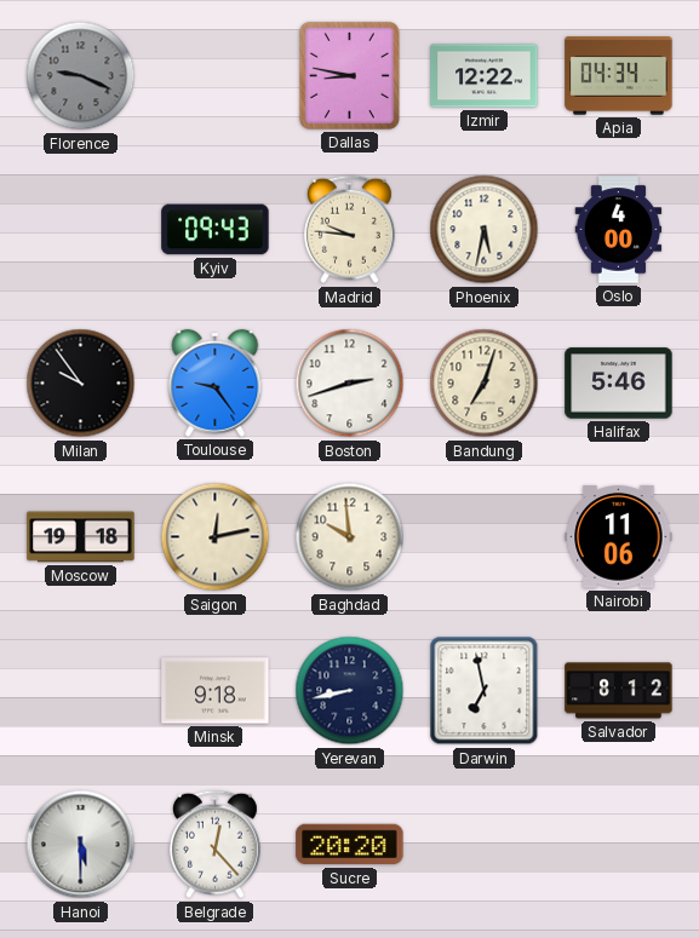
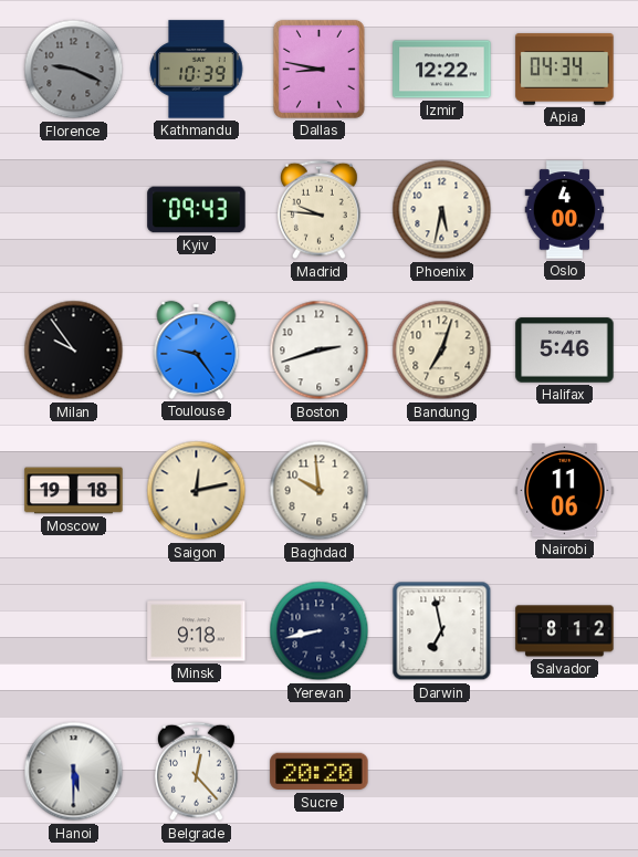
Kathmandu: none -> 10:39 (197, 70)
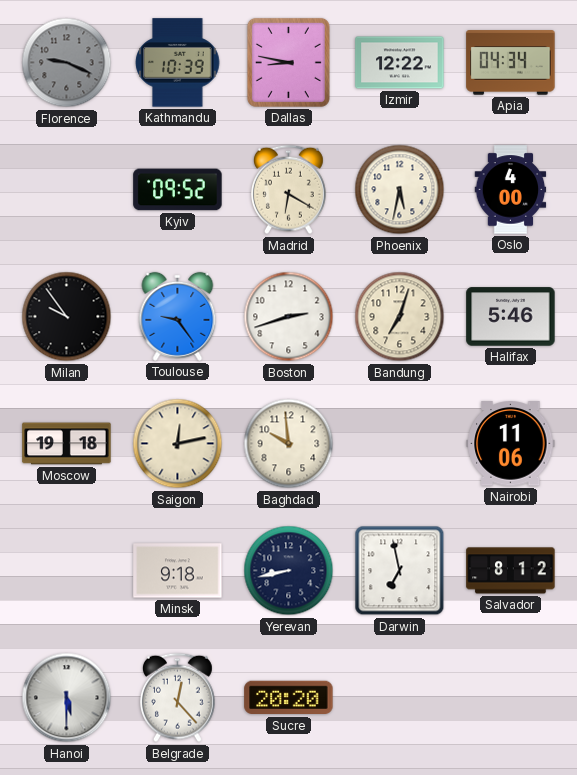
Kyiv: 09:43 -> 09:52 (178, 190)
Madrid: 9:46 -> 6:20 (289, 190)
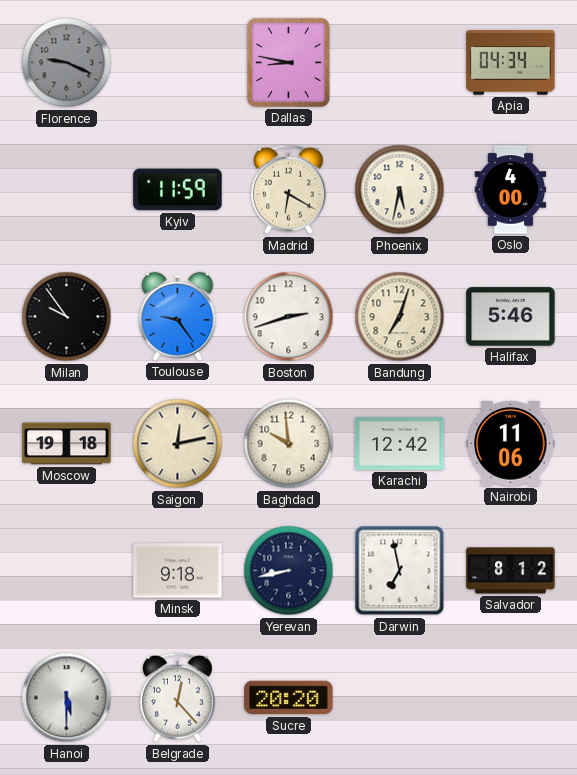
Kathmandu: 10:39 -> none (178, 63)
Izmir: 12:22 -> none (400, 63)
Kyiv: 09:52 -> 11:59 (178, 190)
Karachi: none -> 12:42 (400, 444)
